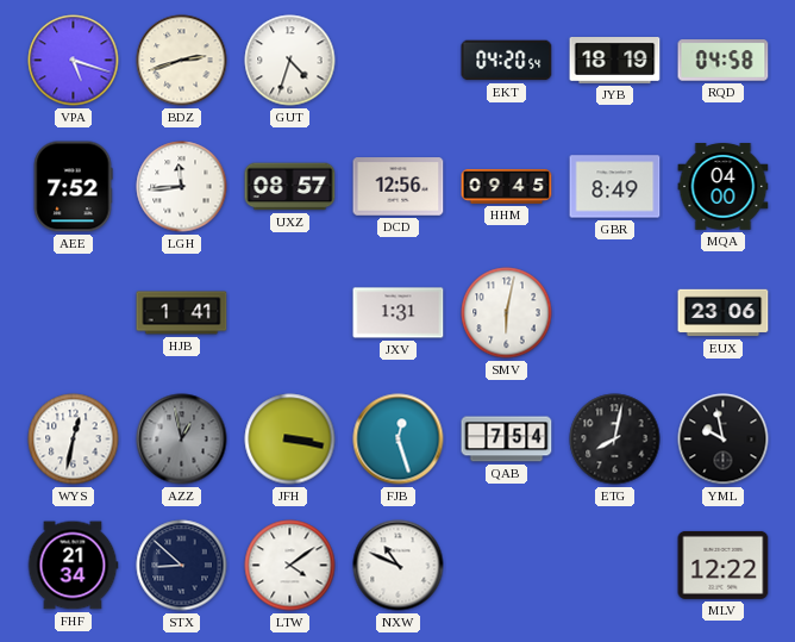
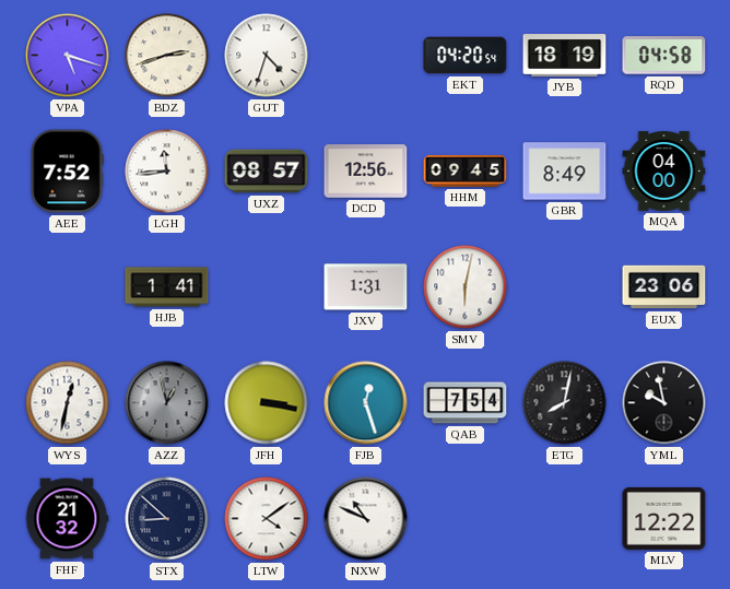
FHF: 21:34 -> 21:32 (67, 519)
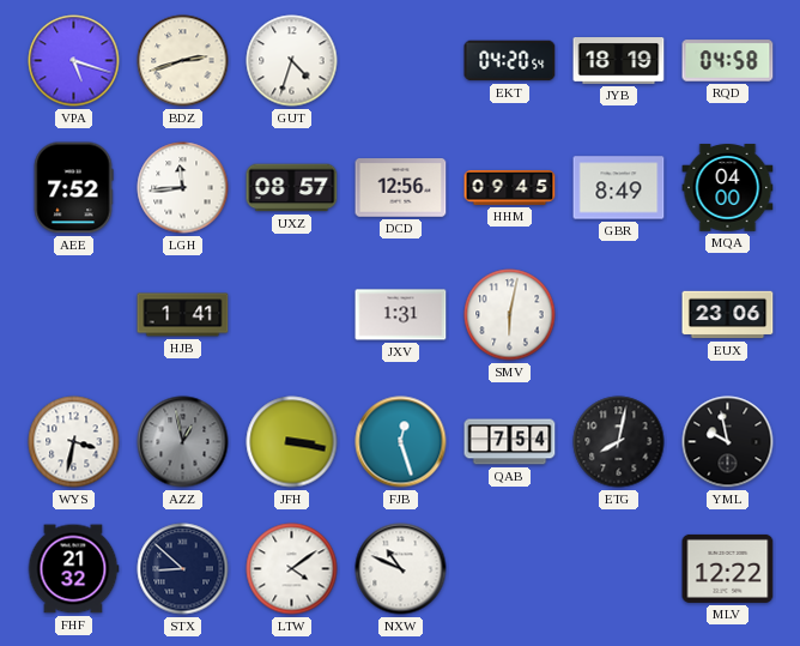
WYS: 12:32 -> 3:32 (74, 442)
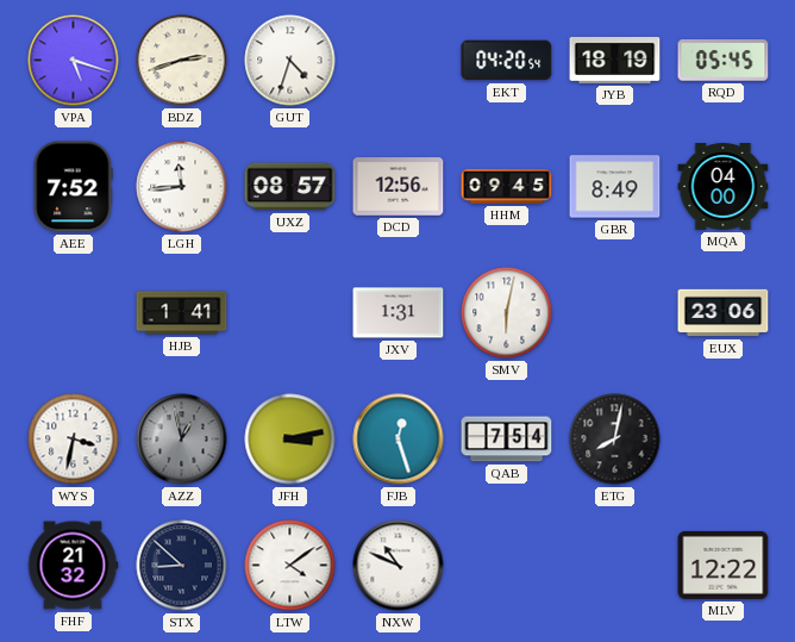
RQD: 04:58 -> 05:45 (724, 61)
JFH: 3:17 -> 3:13 (290, 440)
YML: 9:58 -> none (728, 442)
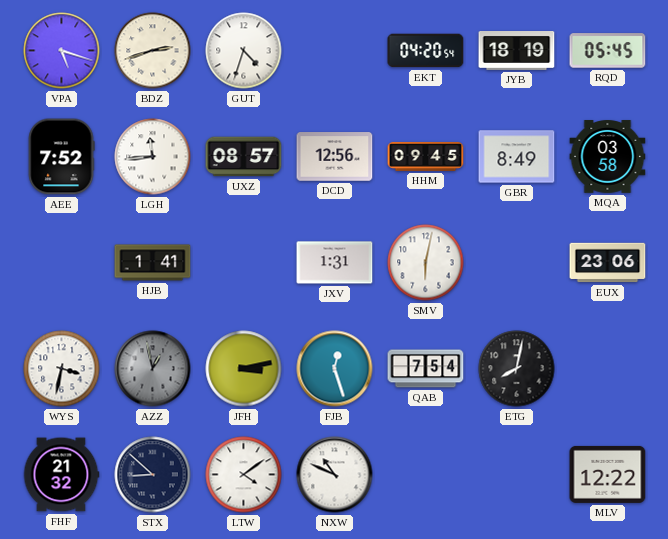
MQA: 04:00 -> 03:58 (608, 157)
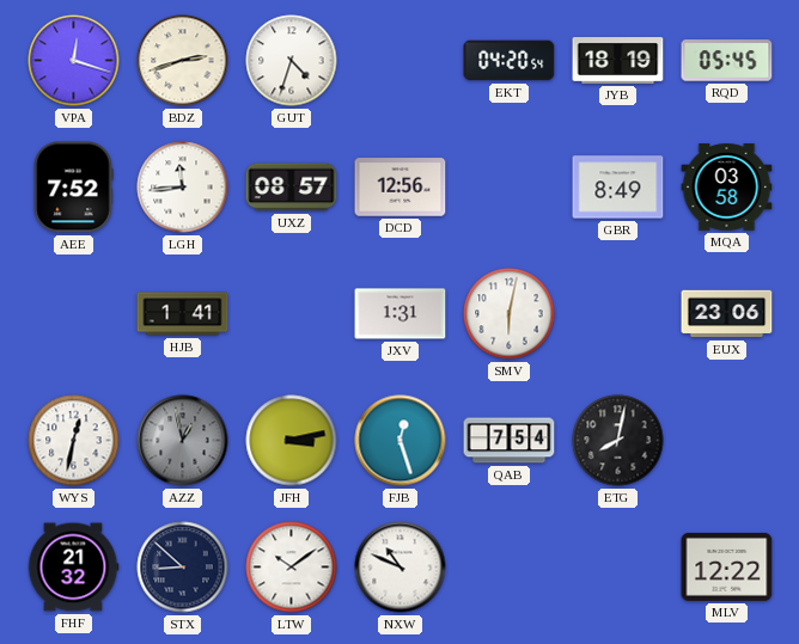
VPA: 5:18 -> 12:18 (74, 61)
HHM: 09:45 -> none (426, 156)
WYS: 3:32 -> 12:32 (74, 441)
LTW: 4:09 -> 10:09 (292, 568)
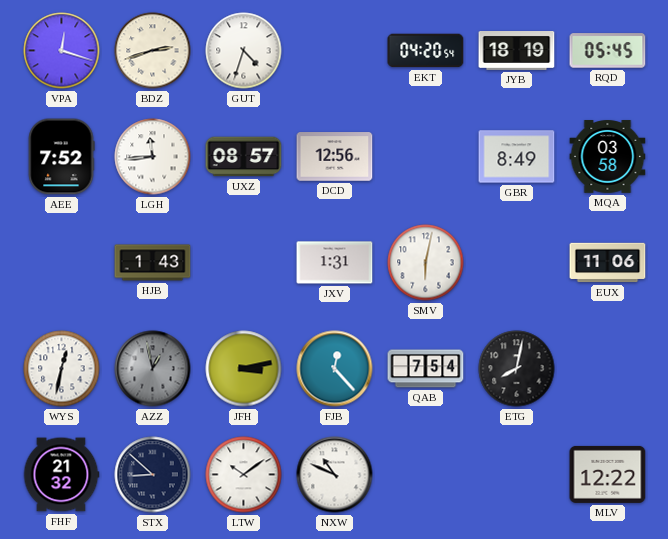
HJB: 1:41 -> 1:43 (153, 263)
EUX: 23:06 -> 11:06 (608, 263)
FJB: 12:27 -> 12:23 (335, 369)
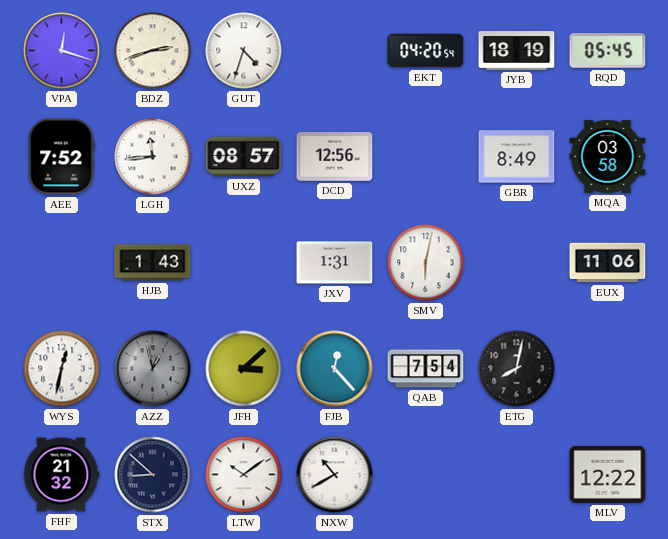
JFH: 3:13 -> 3:08 (244, 369)
NXW: 10:49 -> 10:40 (335, 475)
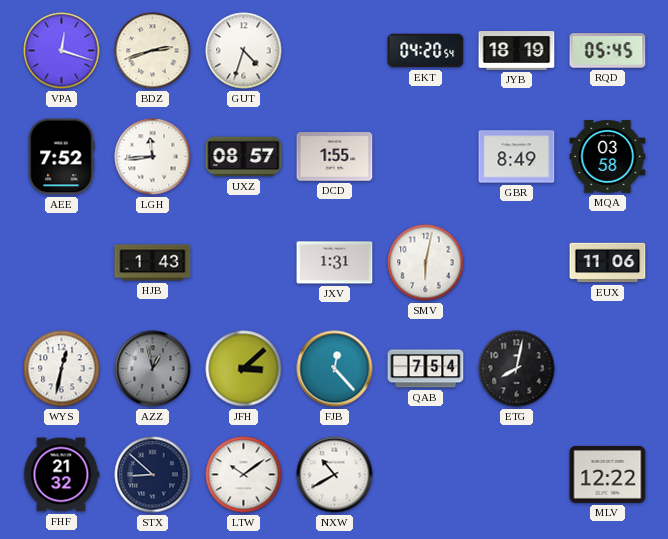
DCD: 12:56 -> 1:55 (335, 157)
